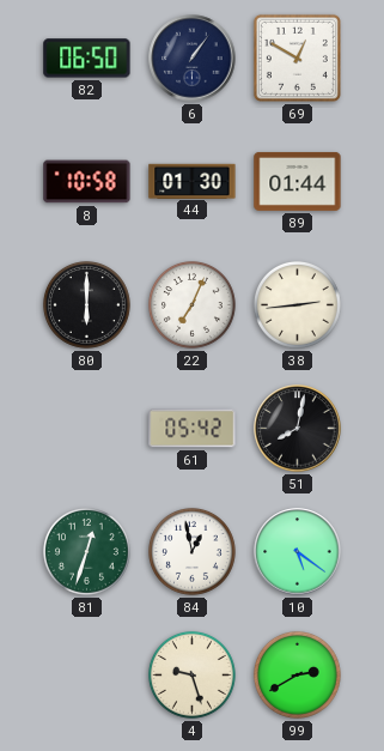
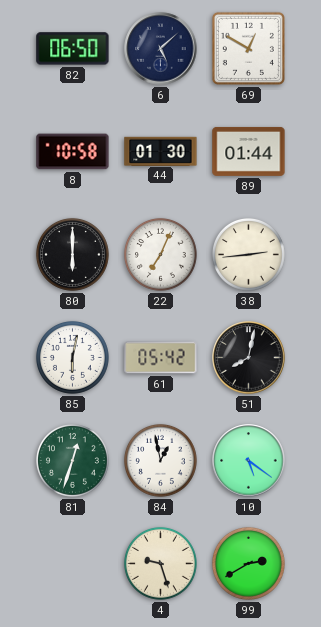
6: 1:06 -> 5:08 (161, 49)
85: none -> 6:02 (72, 357)
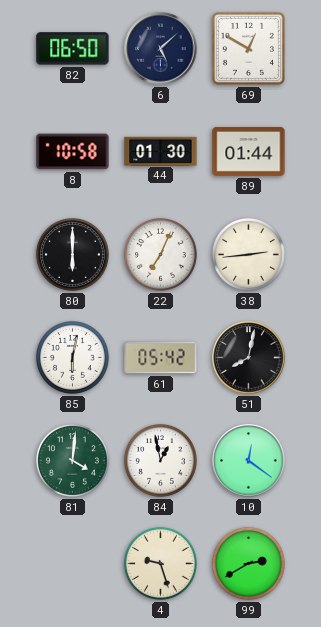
81: 12:33 -> 4:01 (72, 460)
10: 5:21 -> 12:21 (249, 461)
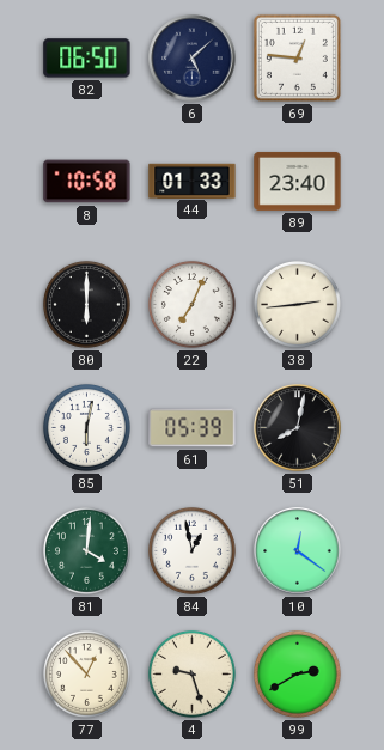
69: 12:50 -> 12:46 (297, 57)
44: 01:30 -> 01:33 (193, 181)
89: 01:44 -> 23:40 (298, 181)
61: 05:42 -> 05:39 (193, 428)
77: none -> 12:53 (86, 673)
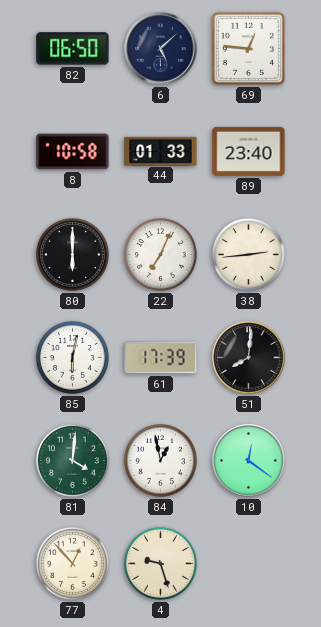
61: 05:39 -> 17:39 (161, 358)
51: 8:02 -> 8:01 (249, 358)
99: 2:40 -> none (297, 673)
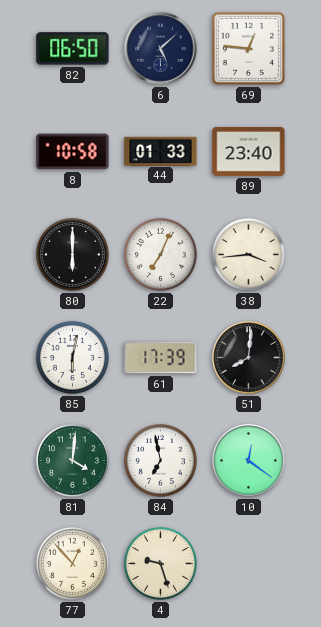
38: 2:44 -> 3:44 (248, 254)
84: 12:58 -> 6:58 (160, 460)
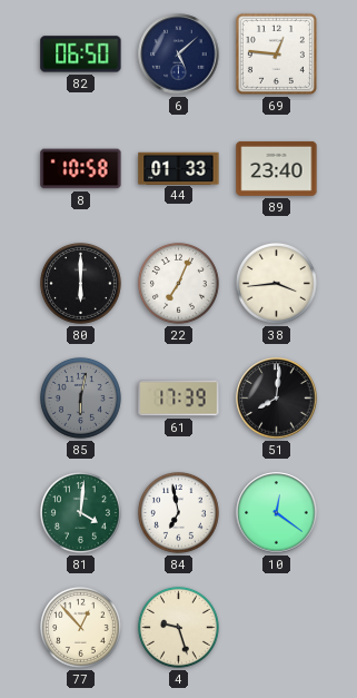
85 dial: white -> grey (80, 397)
